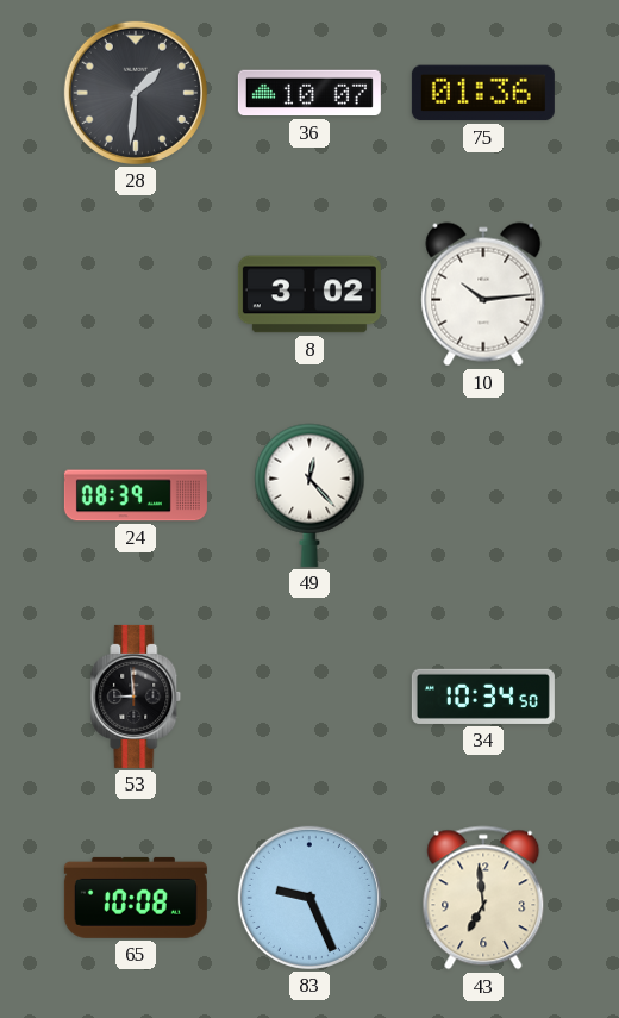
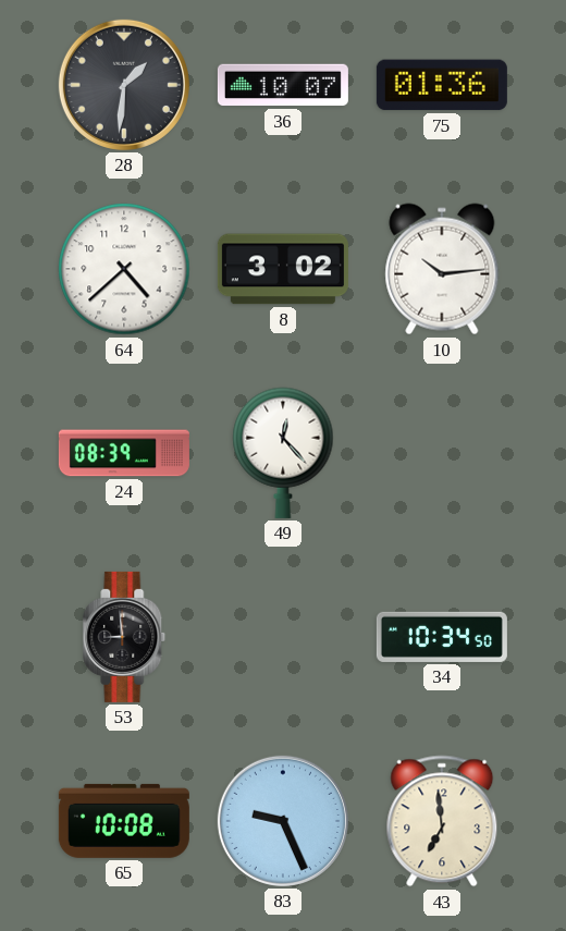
64: none -> 4:38 (124, 269)
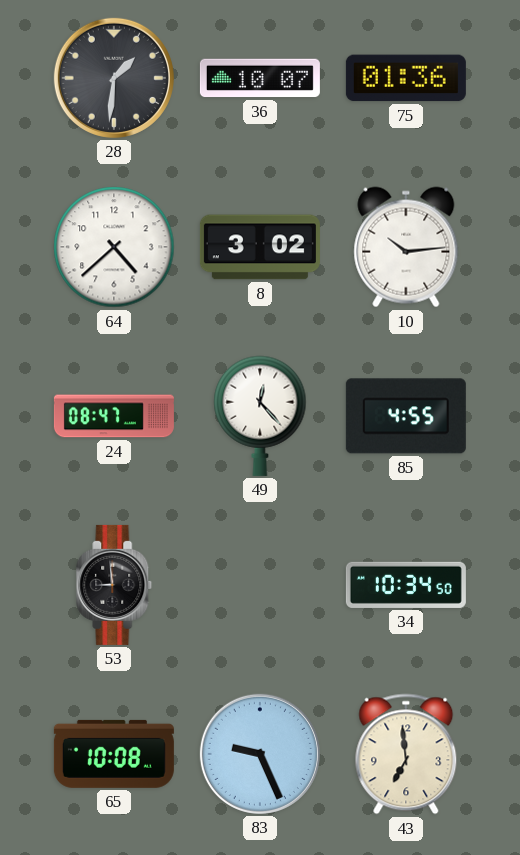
24: 08:39 -> 08:47 (114, 416)
85: none -> 4:55 (406, 416)
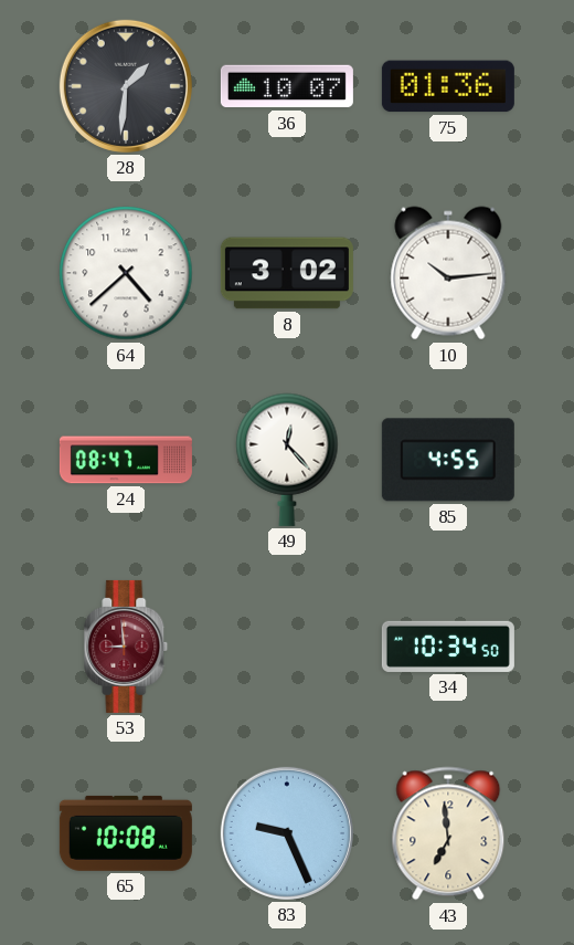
53 dial: black -> burgundy (126, 647)
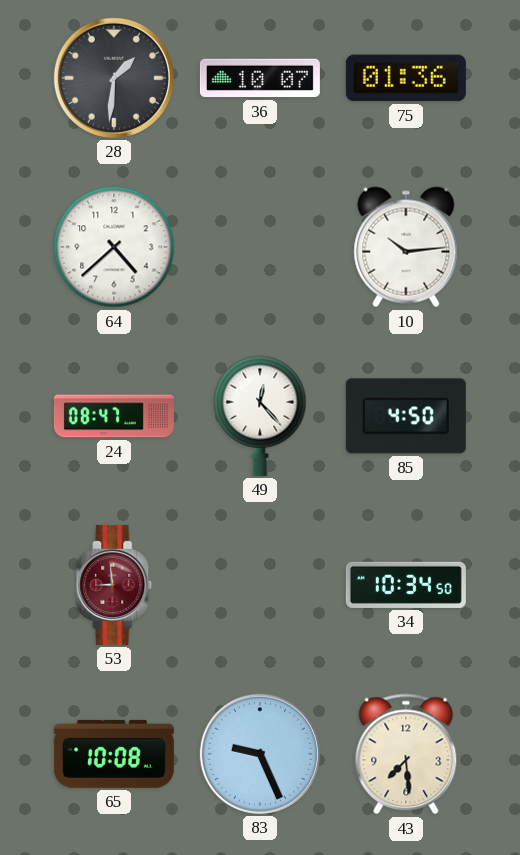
8: 3:02 -> none (287, 273)
85: 4:55 -> 4:50 (406, 416)
43: 6:59 -> 7:29 (406, 754)
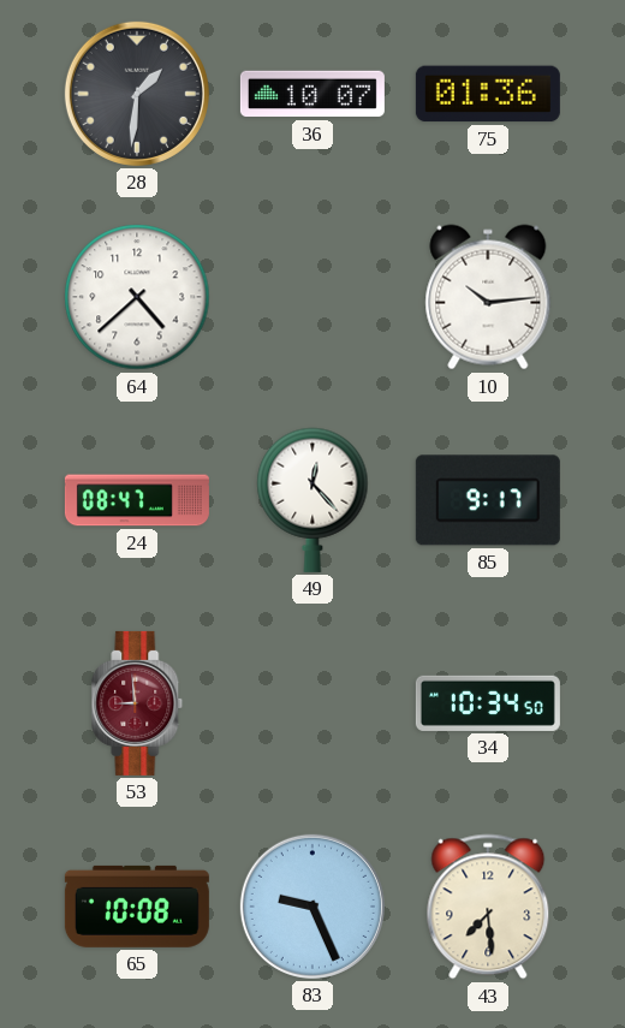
85: 4:50 -> 9:17 (488, 500)
